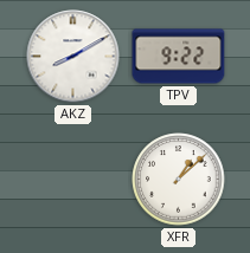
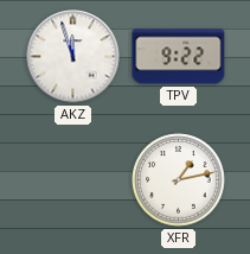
AKZ: 8:10 -> 11:57 (73, 57)
XFR: 1:08 -> 1:13 (179, 180)
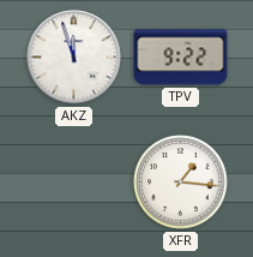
XFR: 1:13 -> 1:16 (181, 183)
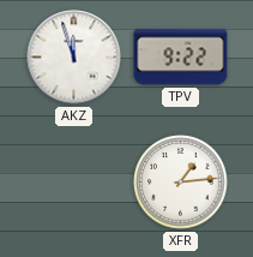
XFR: 1:16 -> 1:14 (181, 183)
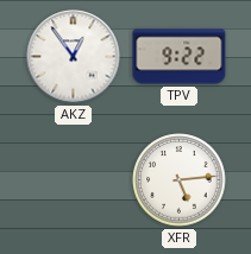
AKZ: 11:57 -> 12:54 (74, 57)
XFR: 1:14 -> 5:14 (180, 180)
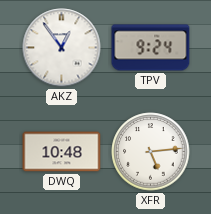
TPV: 9:22 -> 9:24 (151, 48)
DWQ: none -> 10:48 (62, 152)
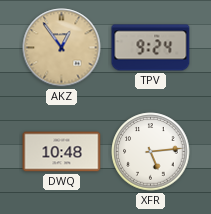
AKZ dial: white -> champagne (62, 48)
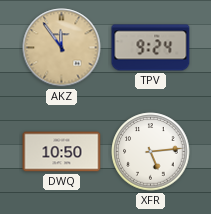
AKZ: 12:54 -> 11:54 (62, 48)
DWQ: 10:48 -> 10:50 (62, 152)
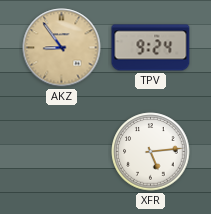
AKZ: 11:54 -> 8:54 (62, 48)
DWQ: 10:50 -> none (62, 152)
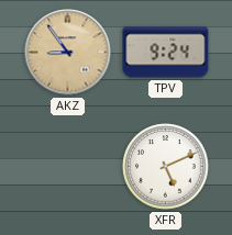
XFR: 5:14 -> 5:11 (166, 167)
